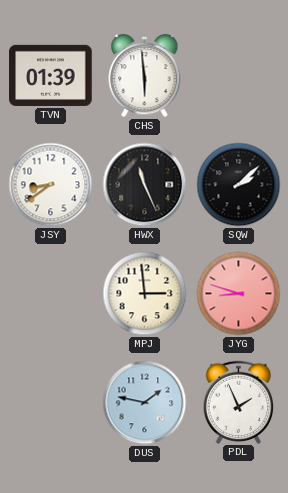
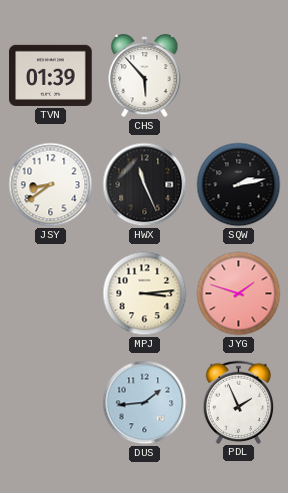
CHS: 5:59 -> 5:53 (145, 77)
SQW: 2:08 -> 2:13 (239, 185)
MPJ: 2:59 -> 3:14 (145, 294)
JYG: 8:48 -> 1:48 (239, 294)
DUS: 1:47 -> 1:44 (145, 403)
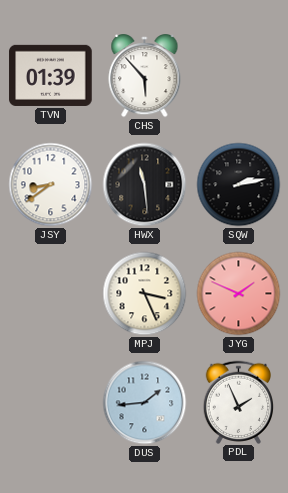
HWX: 11:26 -> 11:29 (145, 185)
MPJ: 3:14 -> 3:26 (145, 294)
JYG: 1:48 -> 1:49 (239, 294)
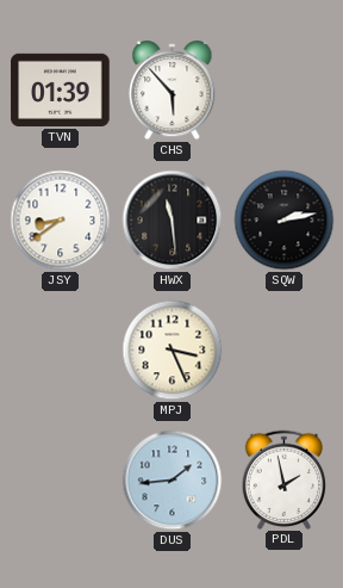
JYG: 1:49 -> none (239, 294)
PDL: 1:56 -> 1:58 (285, 479)
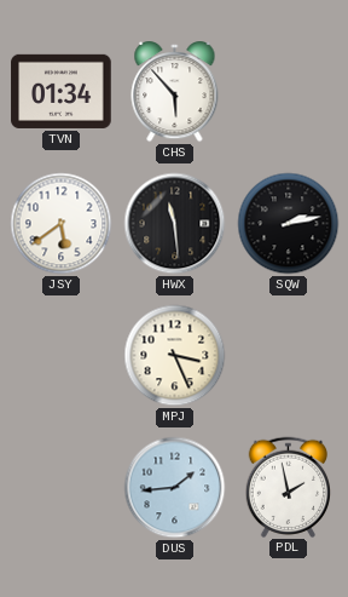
TVN: 01:39 -> 01:34 (62, 91)
JSY: 8:39 -> 5:39 (62, 224)
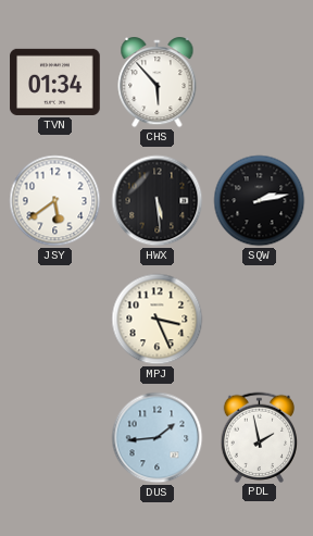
HWX: 11:29 -> 5:29 (158, 201)
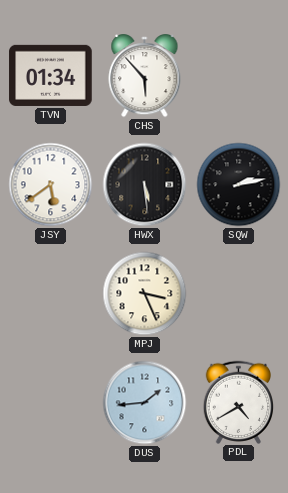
PDL: 1:58 -> 4:40 (239, 402)
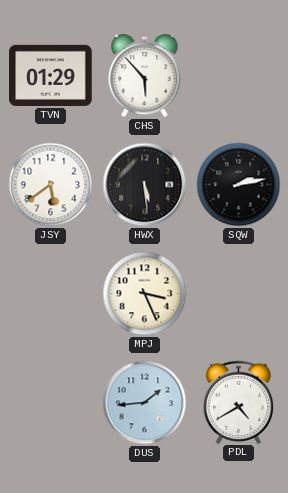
TVN: 01:34 -> 01:29 (51, 75)
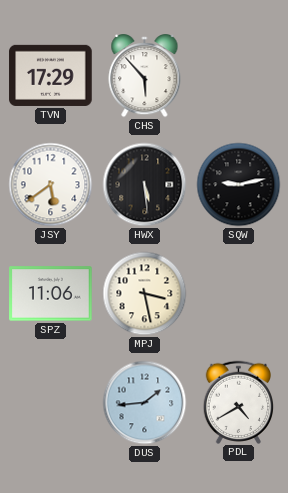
TVN: 01:29 -> 17:29 (51, 75)
SQW: 2:13 -> 9:13 (239, 185)
SPZ: none -> 11:06 (51, 294)
MPJ: 3:26 -> 3:28 (145, 294)
